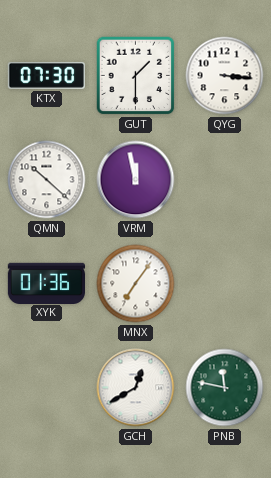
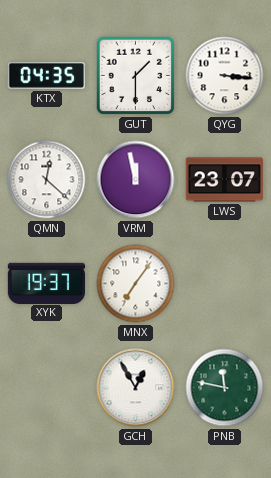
KTX: 07:30 -> 04:35 (46, 75)
QMN: 10:22 -> 12:22 (47, 180)
LWS: none -> 23:07 (224, 180)
XYK: 01:36 -> 19:37 (46, 283)
GCH: 12:40 -> 12:55 (136, 388)
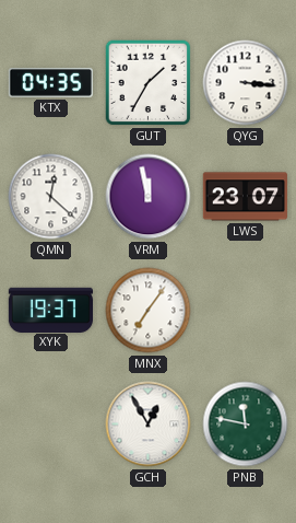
GUT: 1:30 -> 1:35 (149, 83)
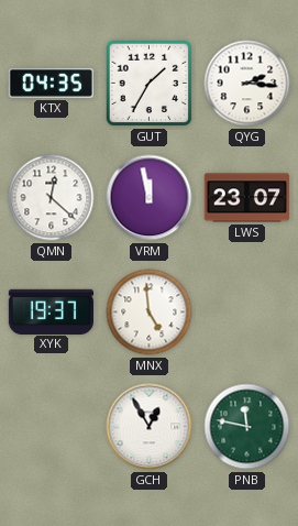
QYG: 3:16 -> 2:16 (247, 84)
MNX: 7:06 -> 4:59 (150, 313)
